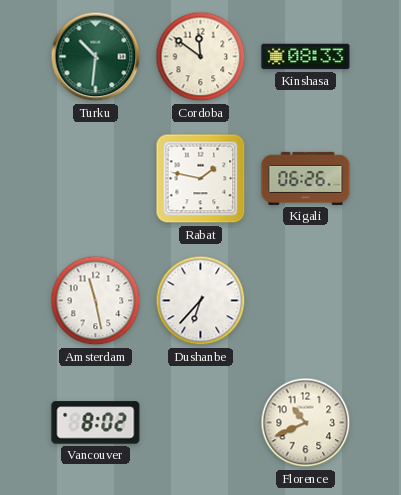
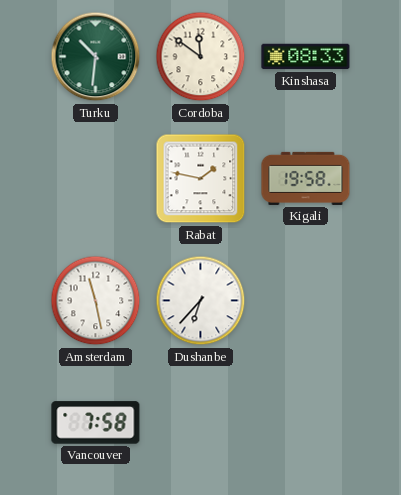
Kigali: 06:26 -> 19:58 (306, 178)
Vancouver: 8:02 -> 7:58 (96, 423)
Florence: 10:41 -> none (306, 423)
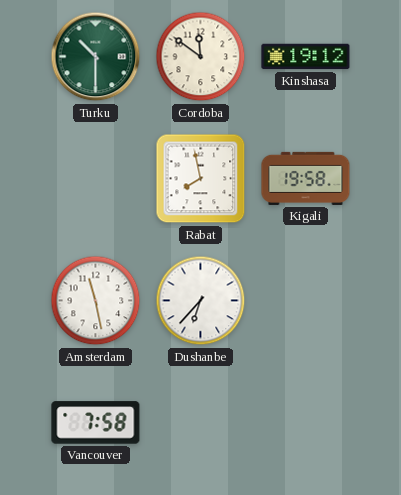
Turku: 10:31 -> 10:30 (96, 57)
Kinshasa: 08:33 -> 19:12 (306, 57)
Rabat: 1:47 -> 7:58 (201, 179)
